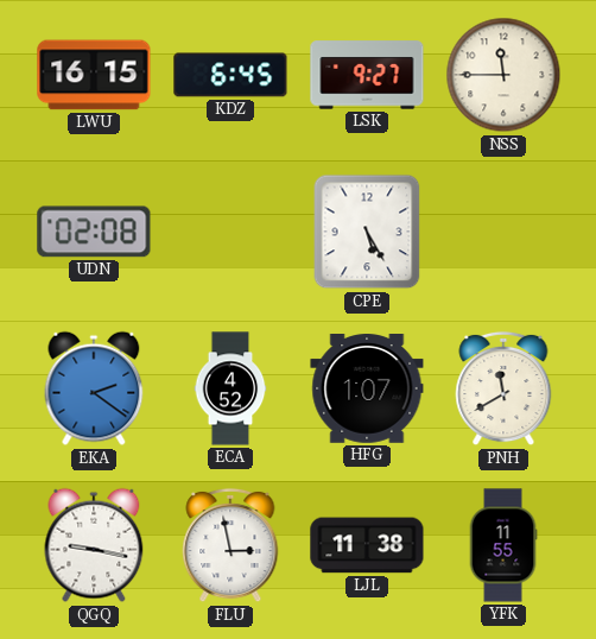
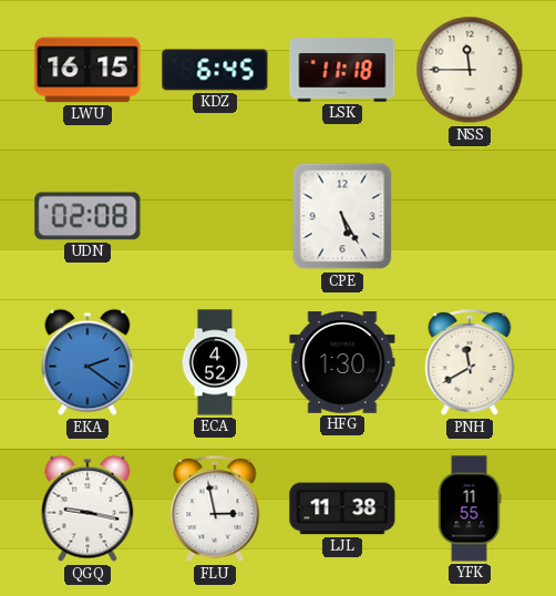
LSK: 9:27 -> 11:18 (342, 70)
HFG: 1:07 -> 1:30 (342, 363)
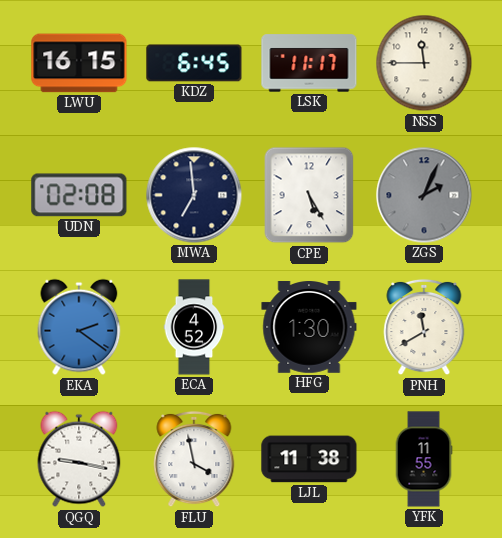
LSK: 11:18 -> 11:17 (309, 63)
MWA: none -> 6:59 (194, 195)
ZGS: none -> 2:04 (424, 195)
FLU: 2:58 -> 3:58 (194, 459)
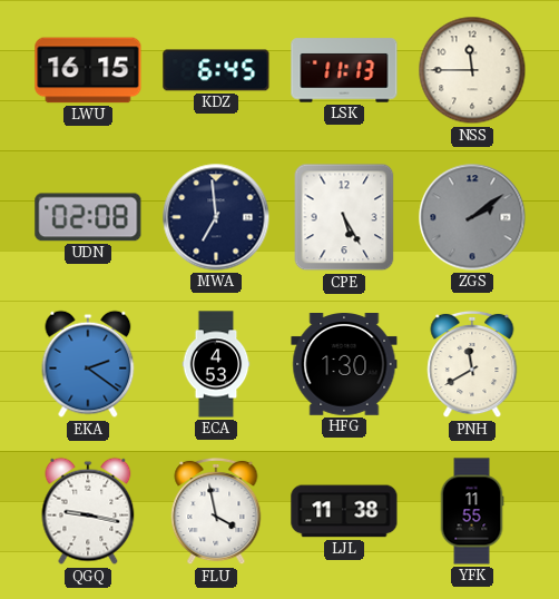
LSK: 11:17 -> 11:13 (344, 70)
ZGS: 2:04 -> 2:09 (472, 217)
ECA: 4:52 -> 4:53 (216, 364)
